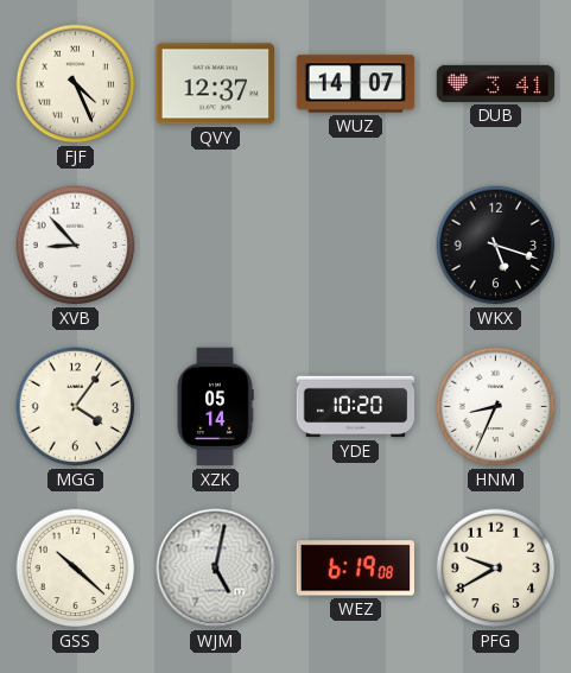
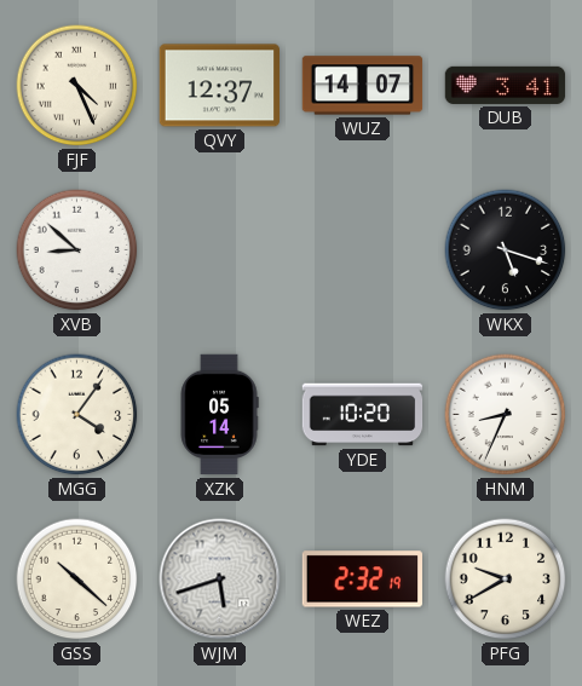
XVB: 8:53 -> 8:52 (77, 250)
WJM: 5:02 -> 5:42 (220, 580)
WEZ: 6:19 -> 2:32 (362, 580)
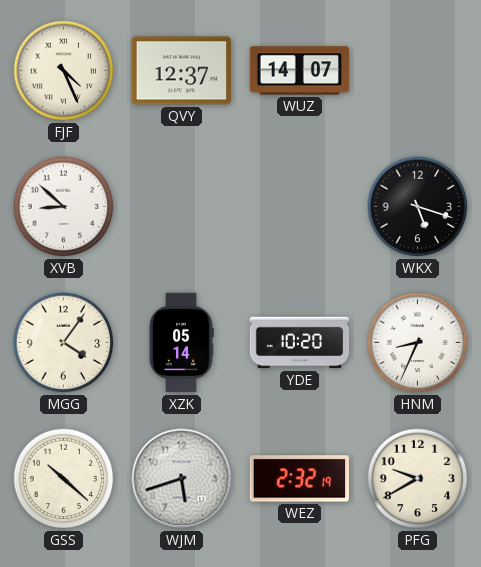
DUB: 3:41 -> none (506, 85)
